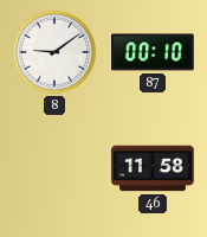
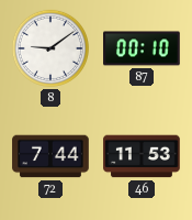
72: none -> 7:44 (50, 156)
46: 11:58 -> 11:53 (142, 156)
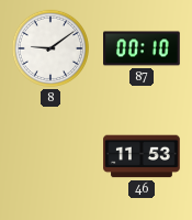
72: 7:44 -> none (50, 156)
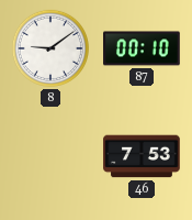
46: 11:53 -> 7:53 (142, 156)
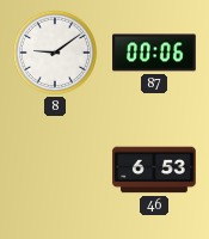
87: 00:10 -> 00:06 (154, 53)
46: 7:53 -> 6:53 (154, 170)
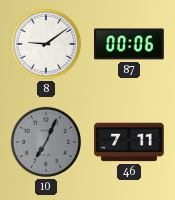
10: none -> 7:04 (46, 142)
46: 6:53 -> 7:11 (129, 142)
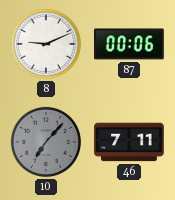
8: 9:09 -> 9:11 (46, 44)
10: 7:04 -> 7:07 (46, 142)
